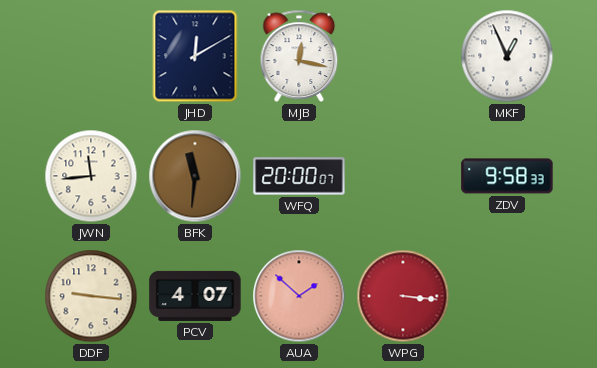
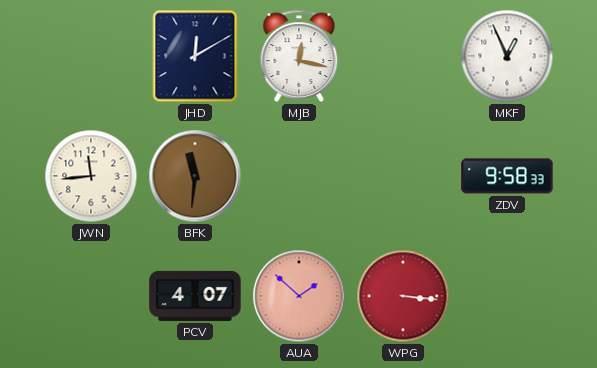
WFQ: 20:00 -> none (299, 176)
DDF: 9:16 -> none (91, 296)
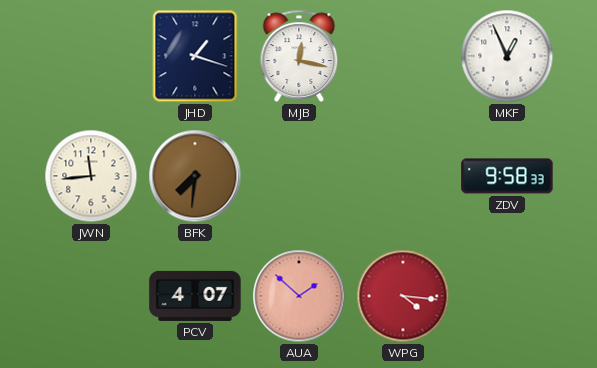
JHD: 12:10 -> 1:18 (195, 56)
BFK: 11:31 -> 7:31 (195, 176)
WPG: 3:16 -> 4:16 (403, 296)
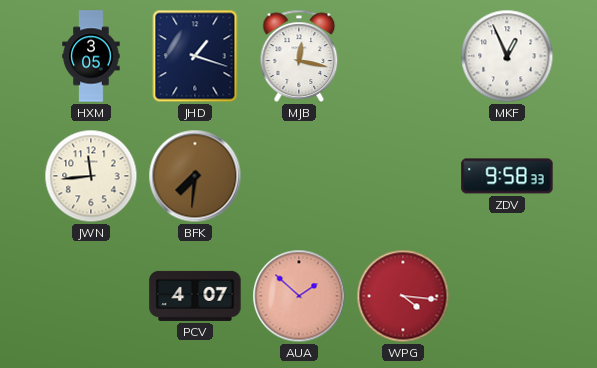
HXM: none -> 3:05 (91, 56)
